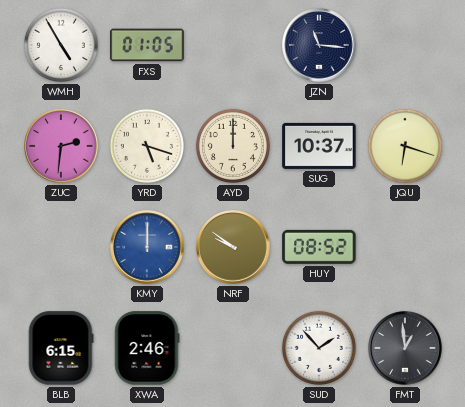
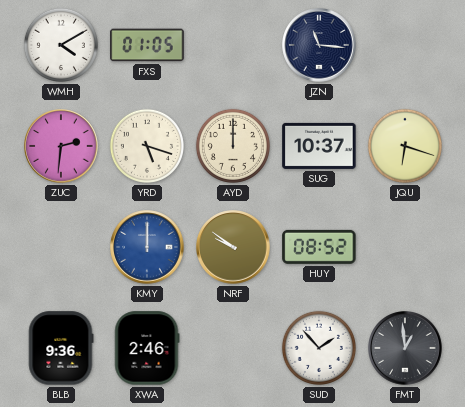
WMH: 4:55 -> 4:10 (61, 45)
BLB: 6:15 -> 9:36 (61, 348)
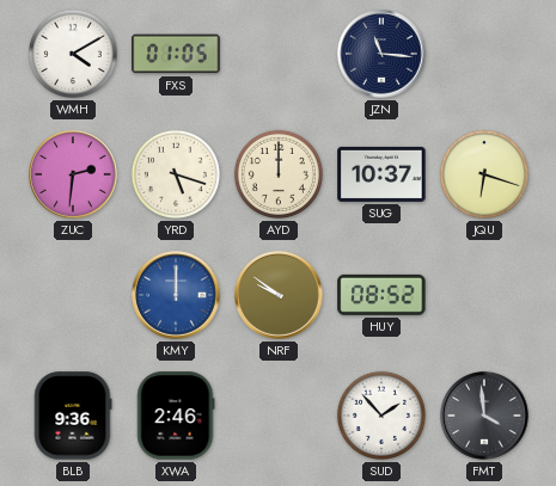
FMT: 12:59 -> 3:59 (484, 416)
